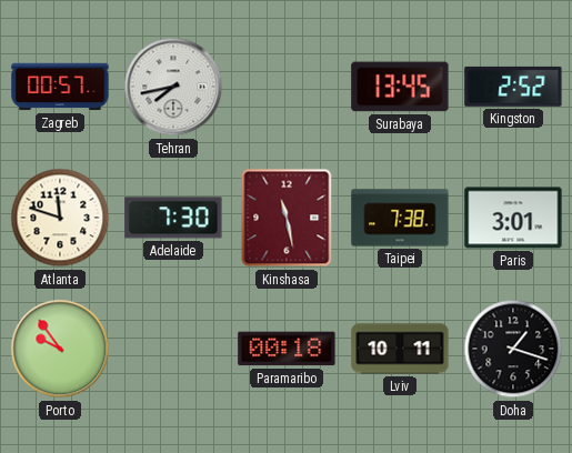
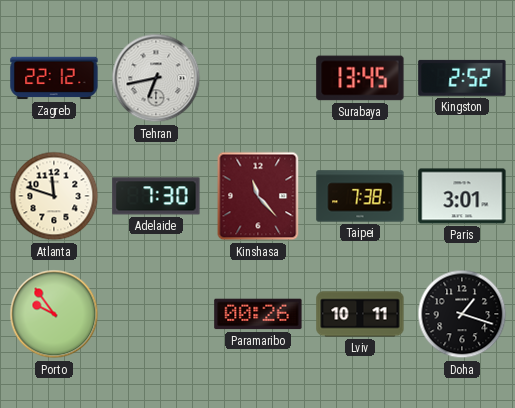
Zagreb: 00:57 -> 22:12 (54, 78)
Tehran: 7:43 -> 6:43 (156, 78)
Kinshasa: 11:28 -> 11:23 (258, 196)
Paramaribo: 00:18 -> 00:26 (258, 314)
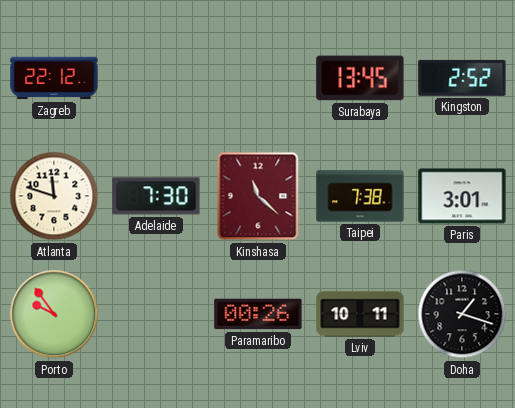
Tehran: 6:43 -> none (156, 78)
Kinshasa: 11:23 -> 11:22 (258, 196)
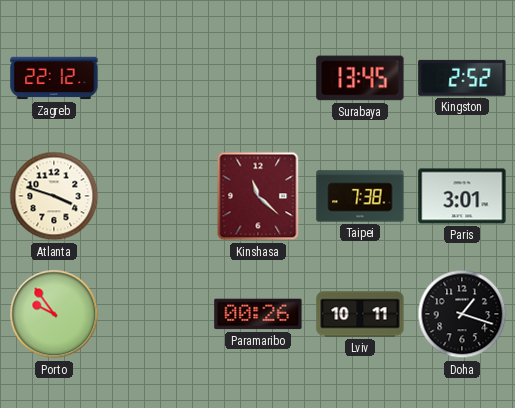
Atlanta: 11:48 -> 3:48 (54, 196)
Adelaide: 7:30 -> none (156, 196)
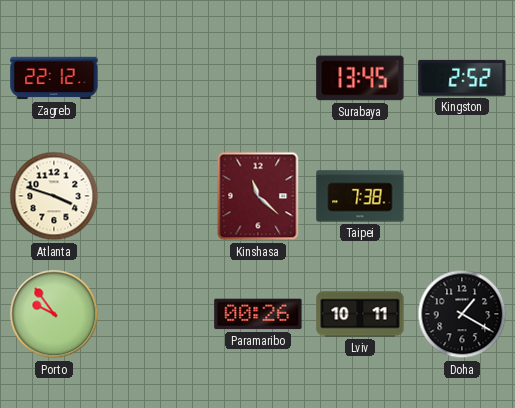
Paris: 3:01 -> none (462, 196)
Doha: 1:18 -> 1:20 (462, 314)
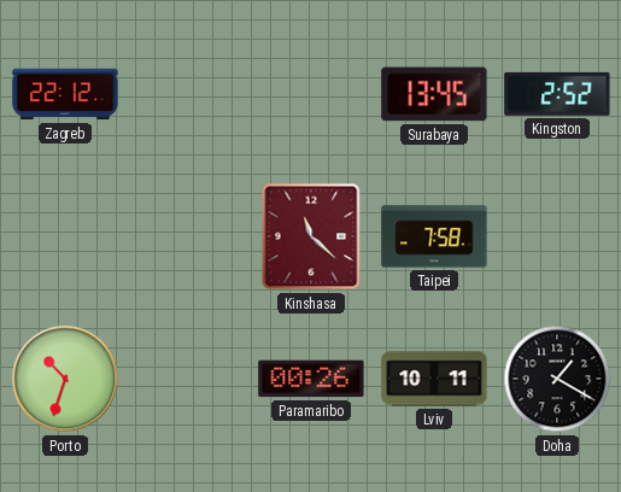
Atlanta: 3:48 -> none (54, 196)
Taipei: 7:38 -> 7:58 (434, 236)
Porto: 9:54 -> 10:33 (65, 379)
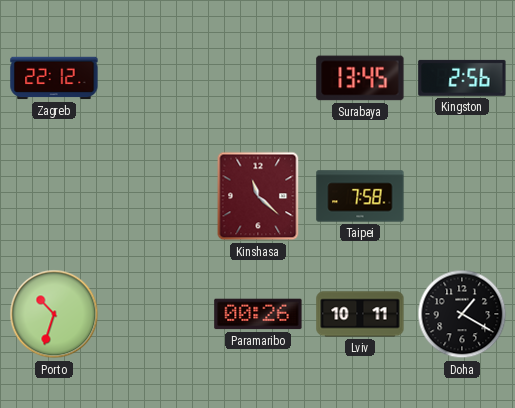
Kingston: 2:52 -> 2:56 (462, 78)
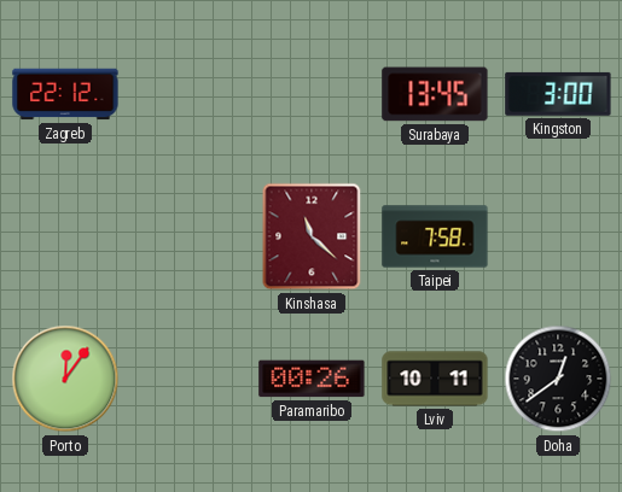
Kingston: 2:56 -> 3:00 (558, 94)
Porto: 10:33 -> 12:06 (65, 379)
Doha: 1:20 -> 12:39 (558, 379)
